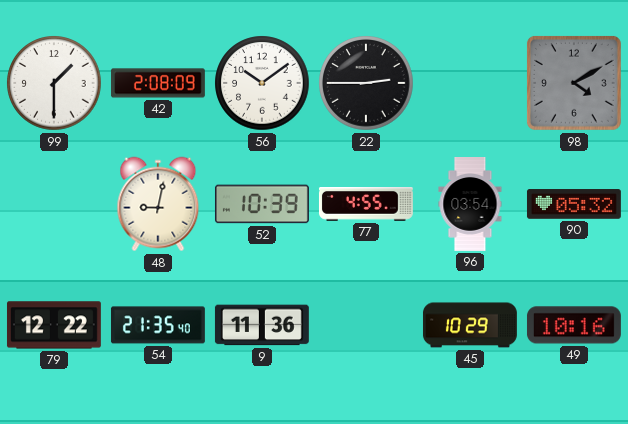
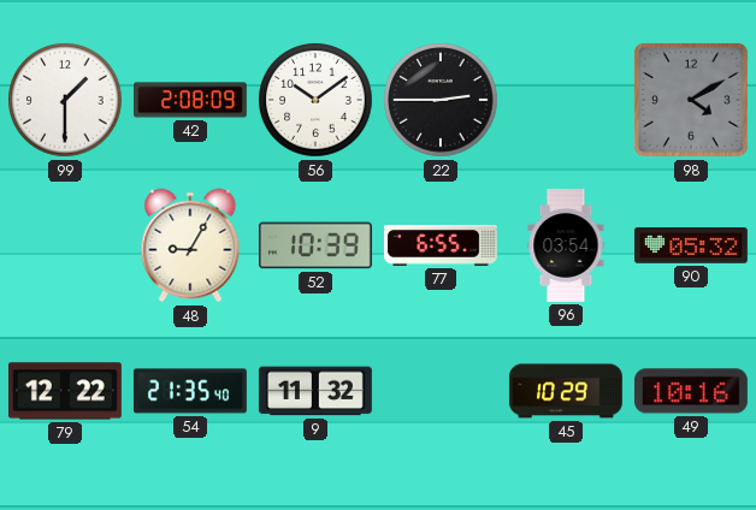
48: 9:02 -> 9:05 (190, 245)
77: 4:55 -> 6:55 (441, 247)
9: 11:36 -> 11:32 (315, 391)
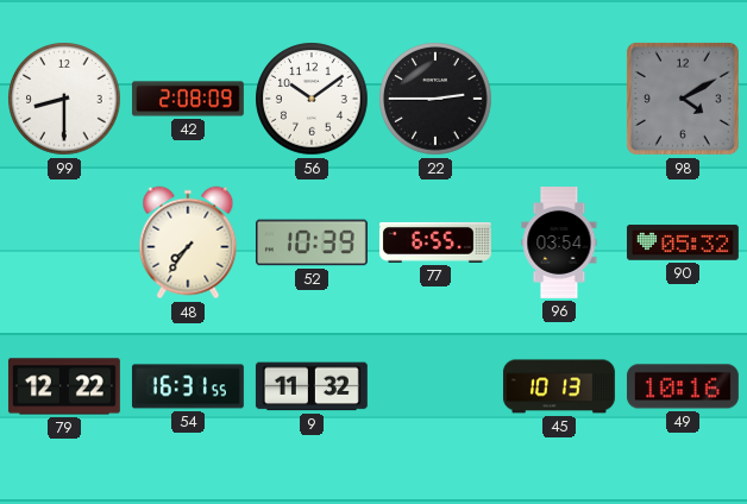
99: 1:30 -> 8:30 (64, 99)
48: 9:05 -> 7:36 (188, 242)
54: 21:35 -> 16:31 (188, 386)
45: 10:29 -> 10:13 (559, 386)
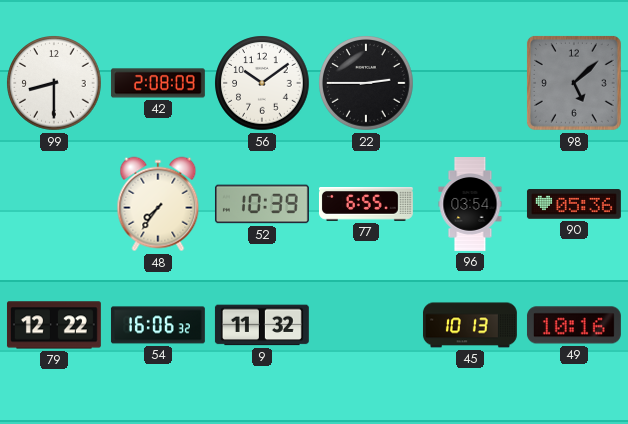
98: 4:10 -> 5:08 (574, 83)
90: 05:32 -> 05:36 (574, 204)
54: 16:31 -> 16:06 (158, 325)
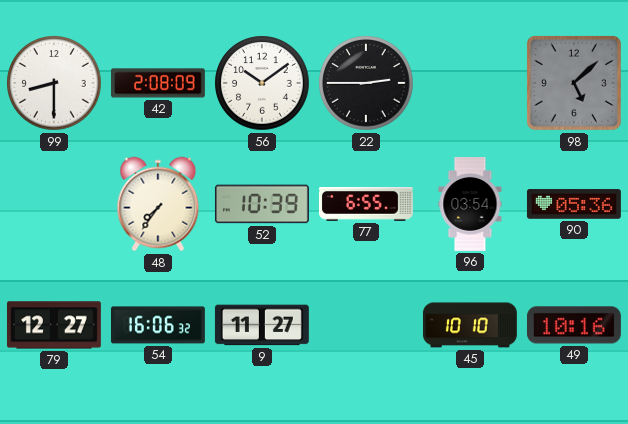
79: 12:22 -> 12:27 (54, 325)
9: 11:32 -> 11:27 (262, 325)
45: 10:13 -> 10:10 (470, 325)
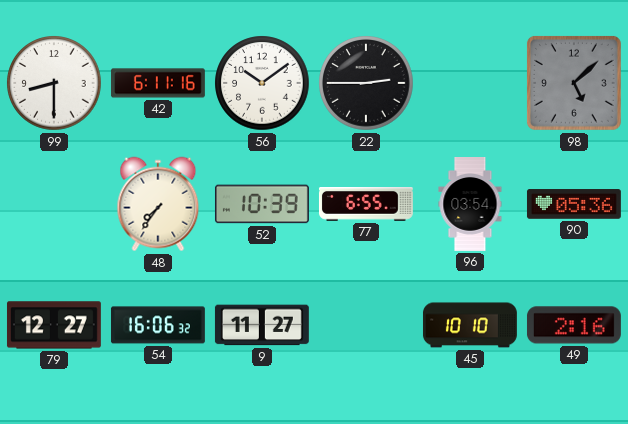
42: 2:08 -> 6:11 (158, 83)
49: 10:16 -> 2:16 (574, 325)
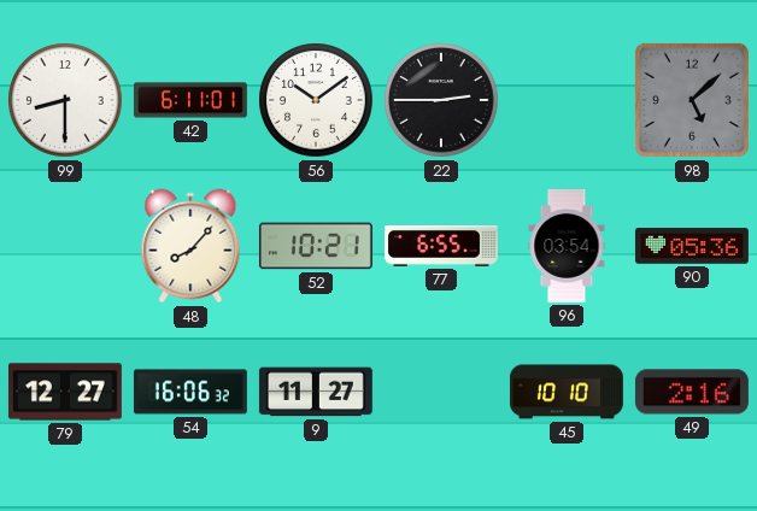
42: 6:11:16 -> 6:11:01 (190, 100)
48: 7:36 -> 8:07 (190, 246)
52: 10:39 -> 10:21 (316, 246)
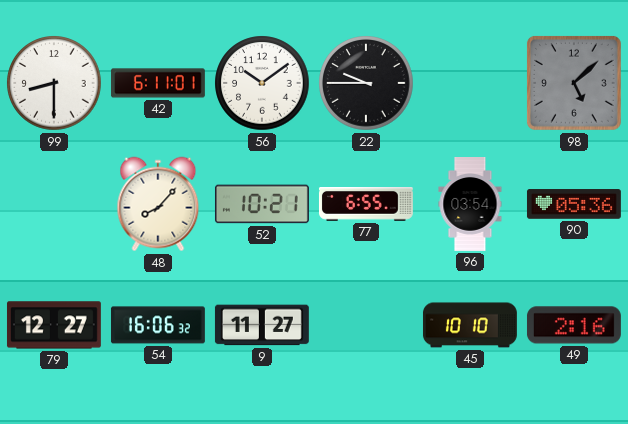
22: 2:45 -> 9:45 (366, 83)
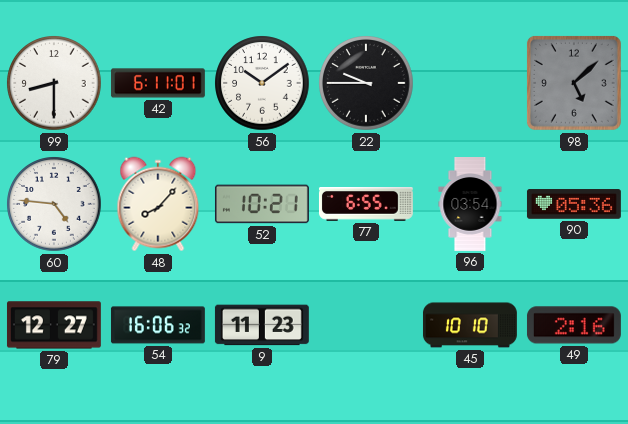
60: none -> 4:46 (54, 204)
9: 11:27 -> 11:23 (262, 325)
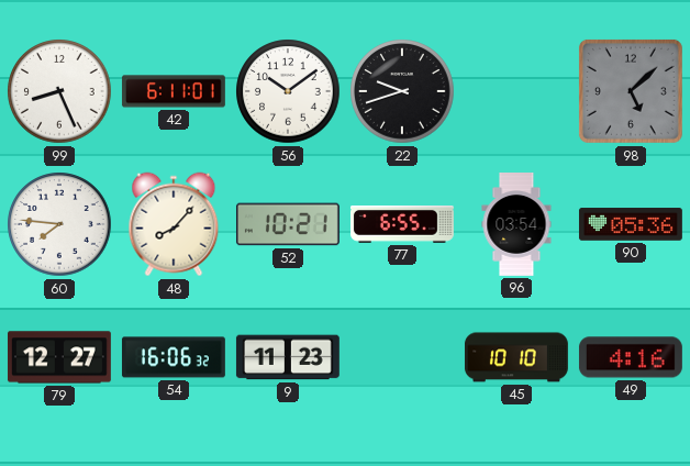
99: 8:30 -> 8:26 (59, 91)
22: 9:45 -> 9:42 (402, 91)
60: 4:46 -> 7:46 (59, 224)
49: 2:16 -> 4:16 (631, 357)
